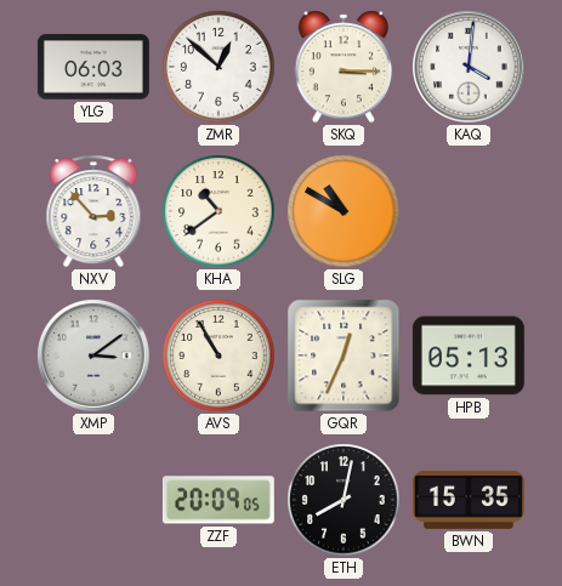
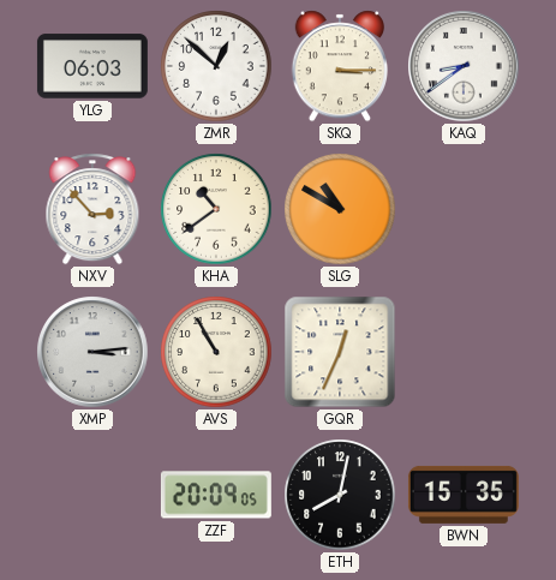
KAQ: 4:01 -> 8:39 (464, 66)
XMP: 3:09 -> 3:14 (92, 352)
HPB: 05:13 -> none (469, 355)
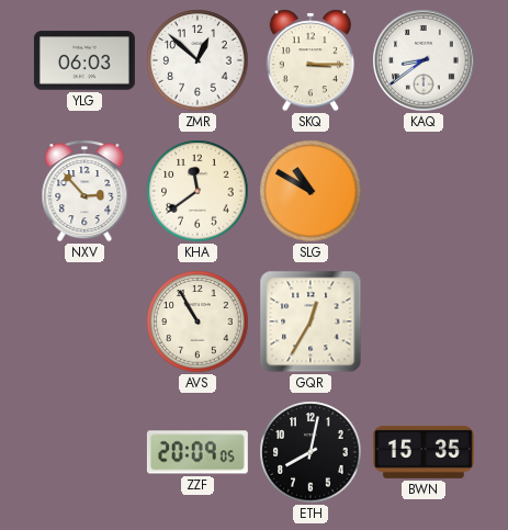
KHA: 10:39 -> 11:39 (197, 191)
XMP: 3:14 -> none (92, 352)
GQR: 12:34 -> 12:35 (311, 322)
